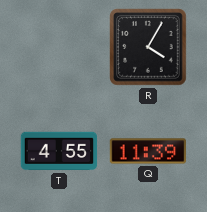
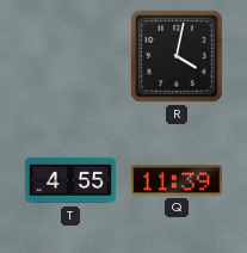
R: 4:05 -> 4:02 (177, 56)
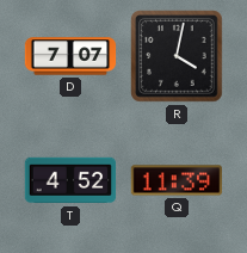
D: none -> 7:07 (70, 56)
T: 4:55 -> 4:52 (70, 180)
